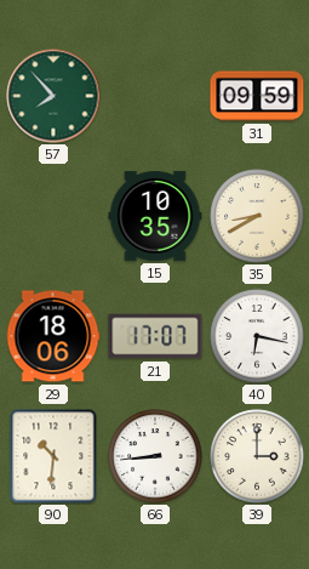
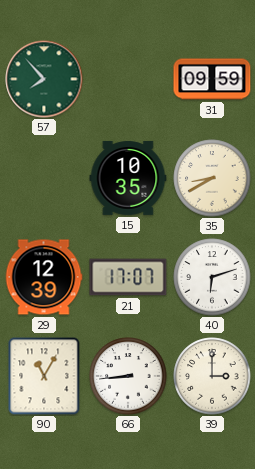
29: 18:06 -> 12:39 (44, 277)
40: 6:17 -> 6:12 (212, 277)
90: 10:31 -> 11:05 (44, 376)
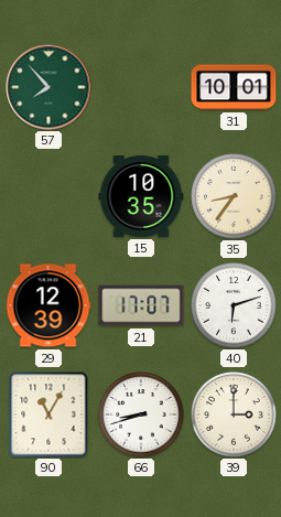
31: 09:59 -> 10:01 (234, 87)
35: 8:40 -> 8:36 (234, 196)
66: 8:44 -> 8:42 (141, 414)
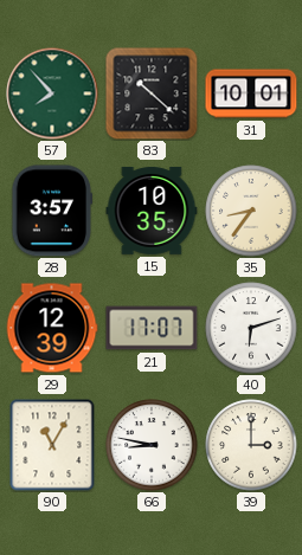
83: none -> 10:22 (152, 93)
28: none -> 3:57 (52, 211)
66: 8:42 -> 8:47 (152, 445)
